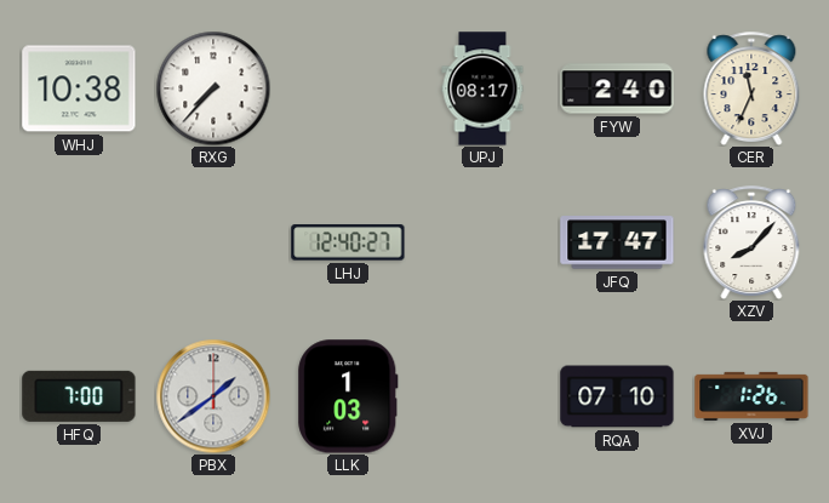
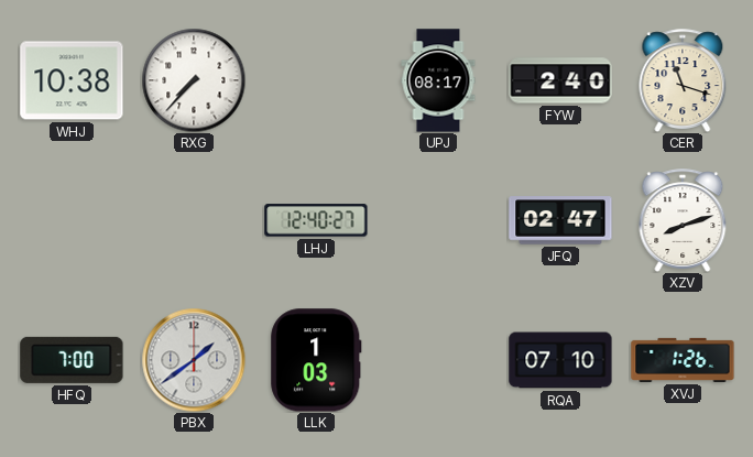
CER: 11:34 -> 11:18 (683, 80)
JFQ: 17:47 -> 02:47 (560, 220)
XZV: 8:07 -> 8:12 (683, 220)
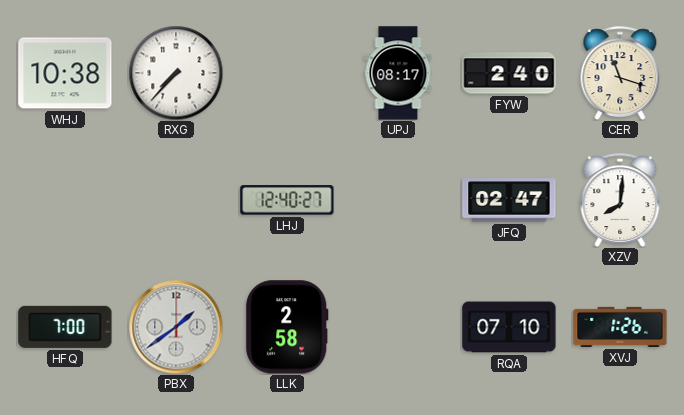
XZV: 8:12 -> 8:01 (620, 200)
LLK: 1:03 -> 2:58 (287, 327)
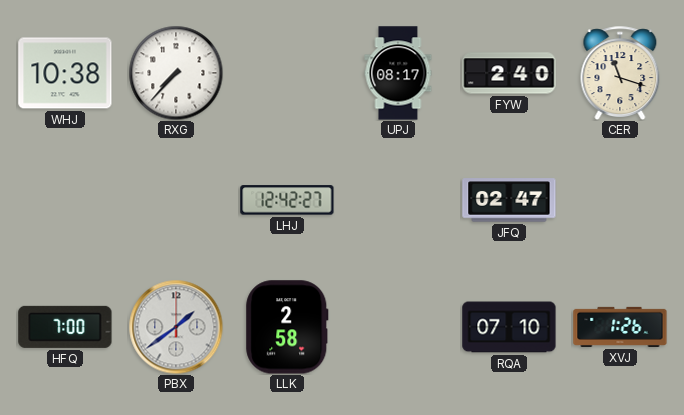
LHJ: 12:40 -> 12:42 (287, 200)
XZV: 8:01 -> none (620, 200)
